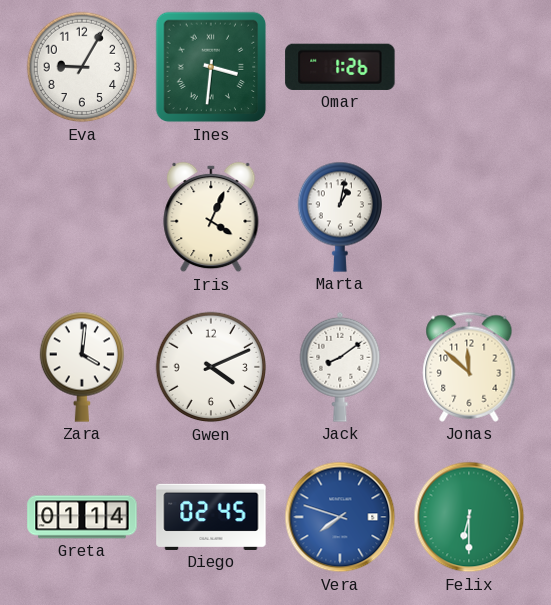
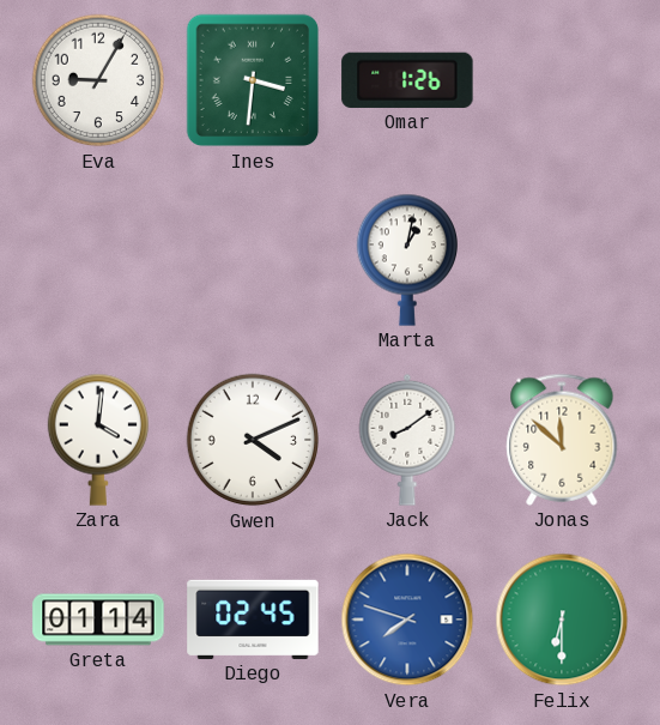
Iris: 4:04 -> none (211, 217)
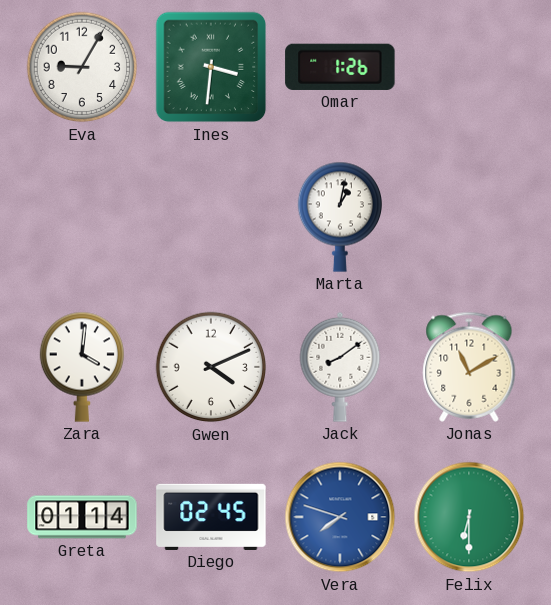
Jonas: 11:52 -> 11:10 (469, 367)
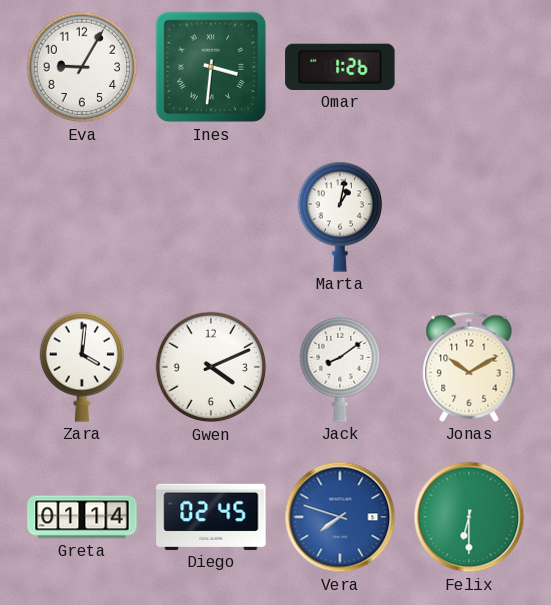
Jonas: 11:10 -> 10:10 (469, 367)
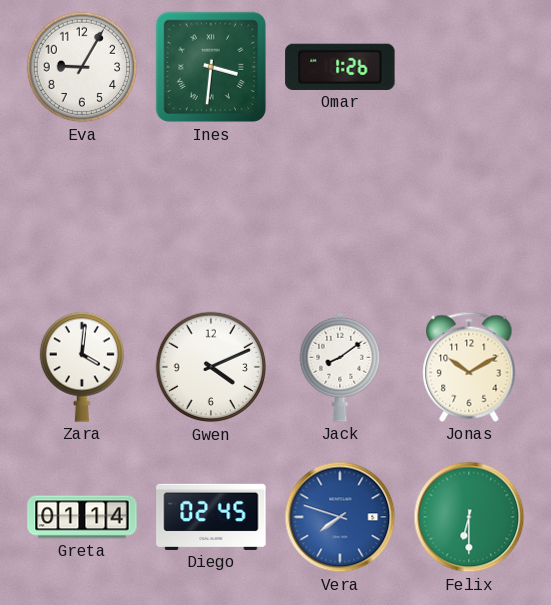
Marta: 1:02 -> none (339, 217)
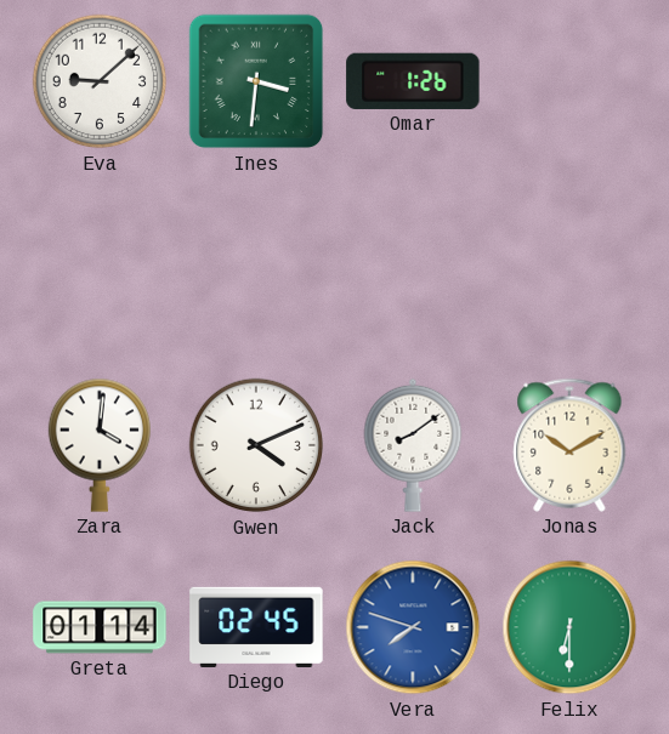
Eva: 9:05 -> 9:08 (100, 81)
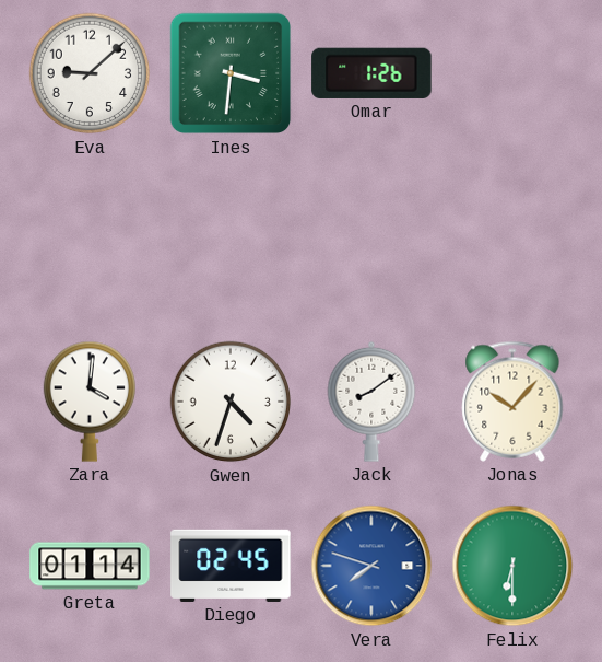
Gwen: 4:11 -> 4:33 (231, 402)
Jonas: 10:10 -> 10:07 (512, 402)
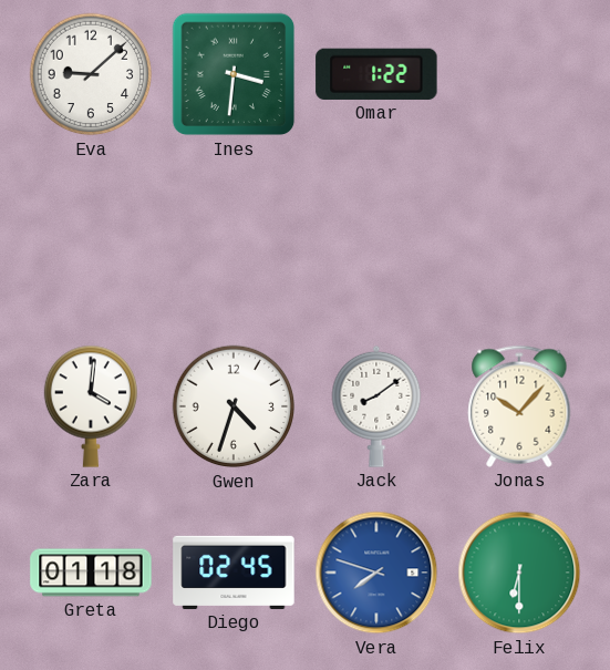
Omar: 1:26 -> 1:22 (376, 74)
Greta: 01:14 -> 01:18 (91, 573)
